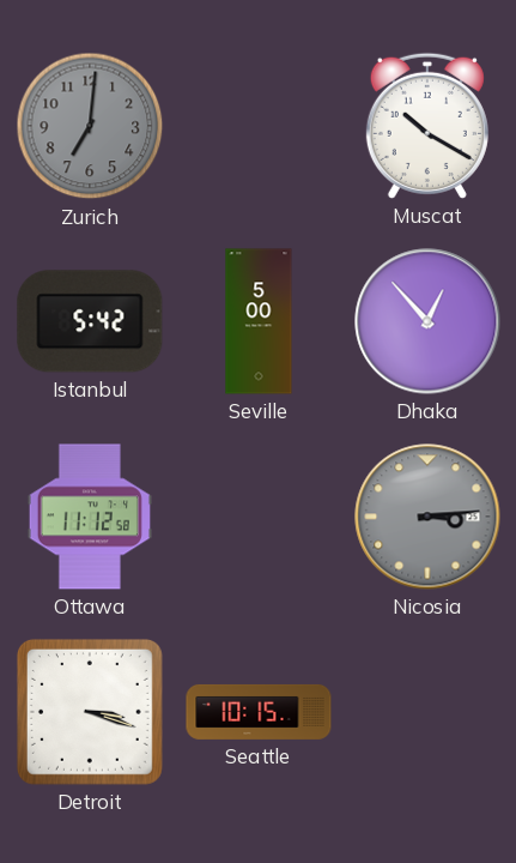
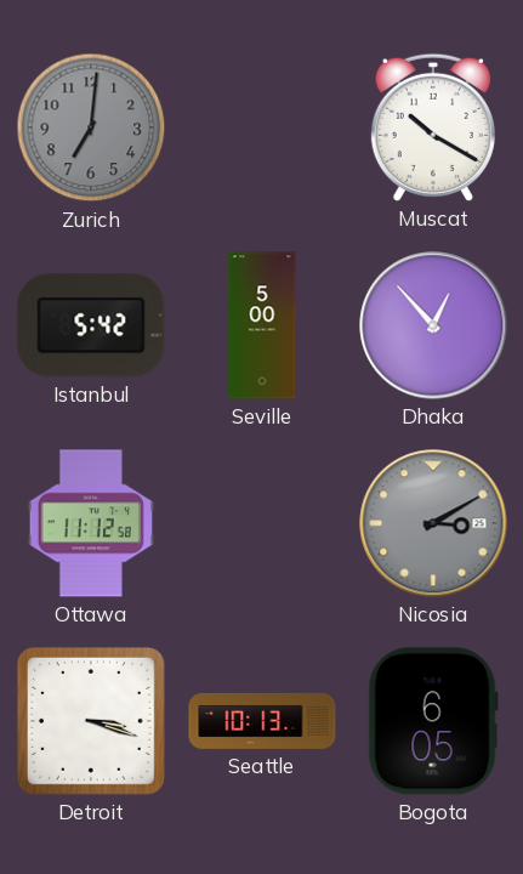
Nicosia: 3:14 -> 3:10 (433, 523)
Seattle: 10:15 -> 10:13 (262, 721)
Bogota: none -> 6:05 (433, 721)
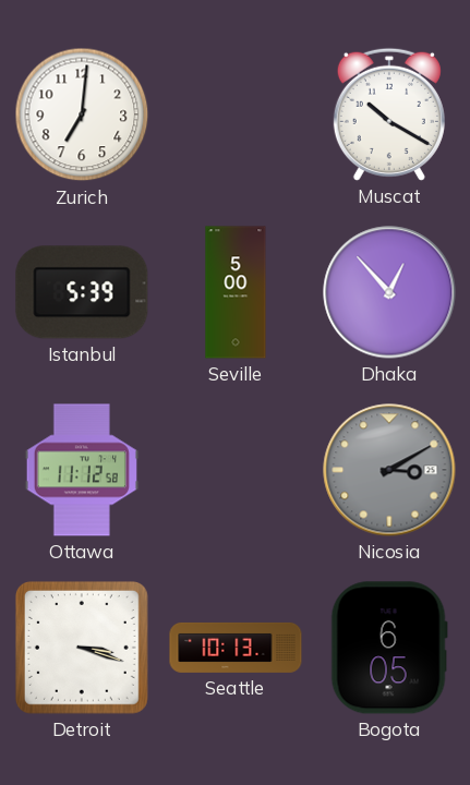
Zurich dial: grey -> white (82, 114)
Istanbul: 5:42 -> 5:39 (82, 292)
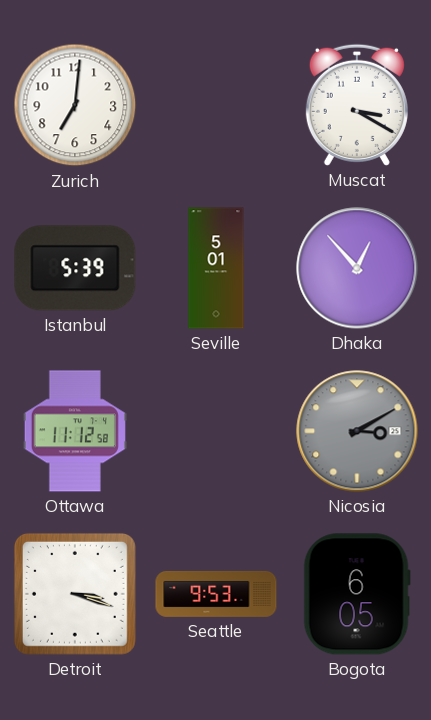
Muscat: 10:20 -> 3:20 (357, 105)
Seville: 5:00 -> 5:01 (216, 268)
Seattle: 10:13 -> 9:53 (216, 594)
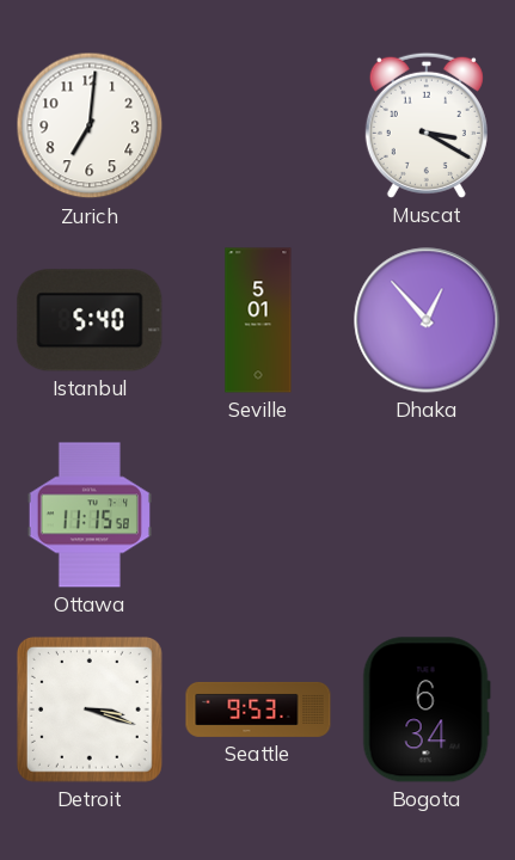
Istanbul: 5:39 -> 5:40 (90, 320)
Ottawa: 11:12 -> 11:15 (90, 515)
Nicosia: 3:10 -> none (357, 431)
Bogota: 6:05 -> 6:34 (427, 709)
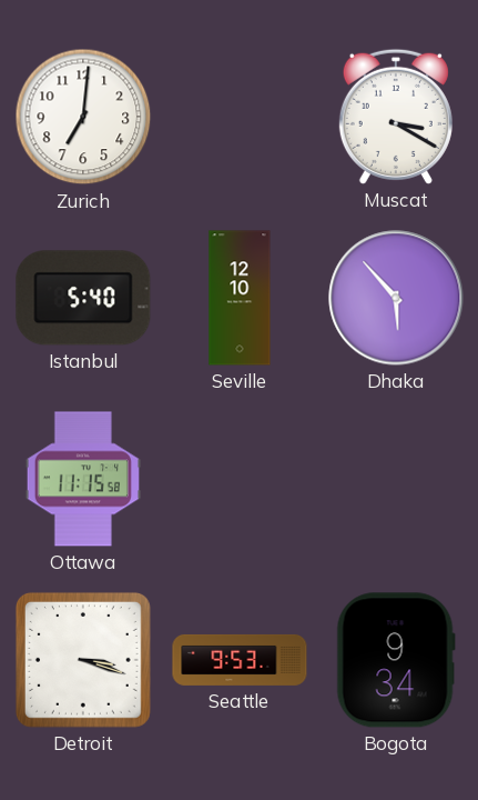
Seville: 5:01 -> 12:10 (240, 298)
Dhaka: 12:53 -> 5:53 (396, 298)
Bogota: 6:34 -> 9:34 (396, 660)
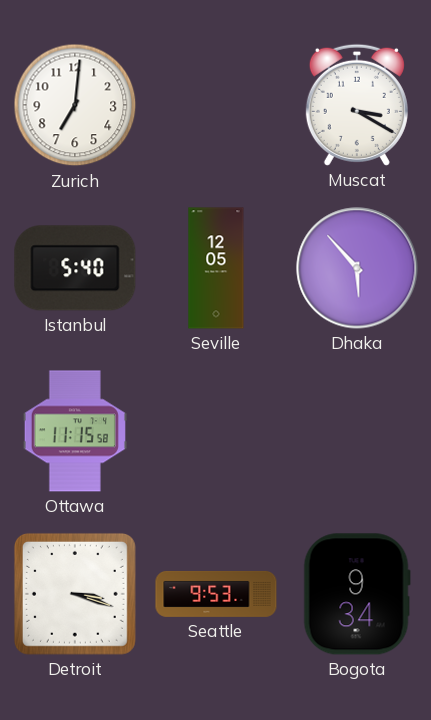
Seville: 12:10 -> 12:05 (216, 268)
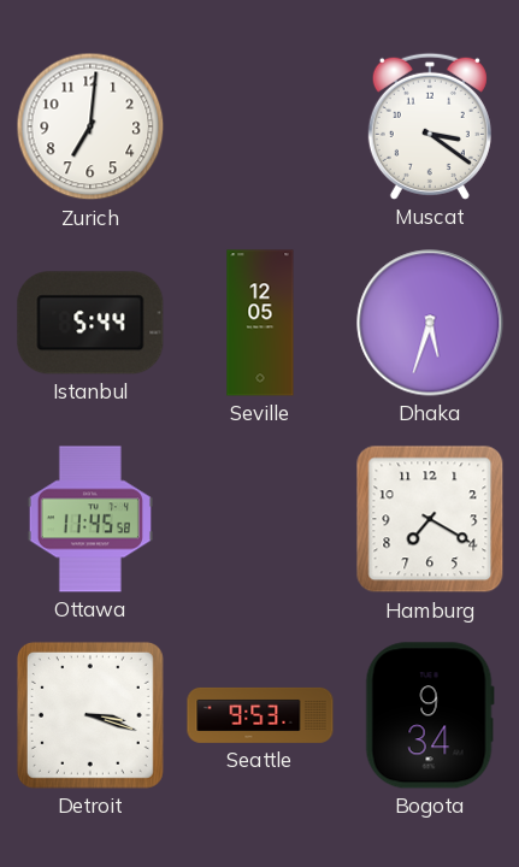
Muscat: 3:20 -> 3:21 (430, 126)
Istanbul: 5:40 -> 5:44 (90, 323)
Dhaka: 5:53 -> 5:33 (430, 323)
Ottawa: 11:15 -> 11:45 (90, 519)
Hamburg: none -> 7:20 (430, 519)
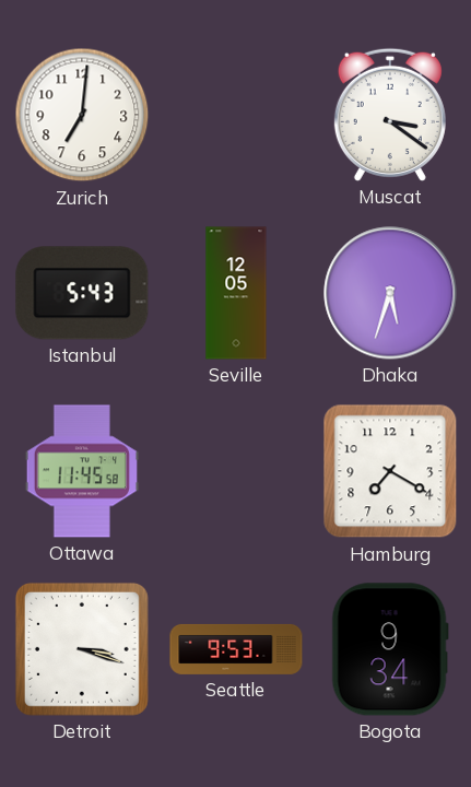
Istanbul: 5:44 -> 5:43 (82, 293)
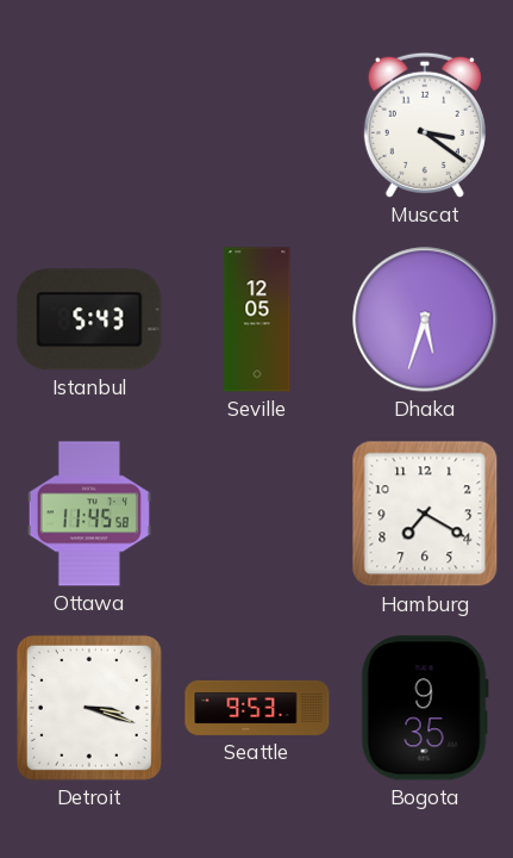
Zurich: 7:01 -> none (82, 115)
Bogota: 9:34 -> 9:35 (425, 708)
